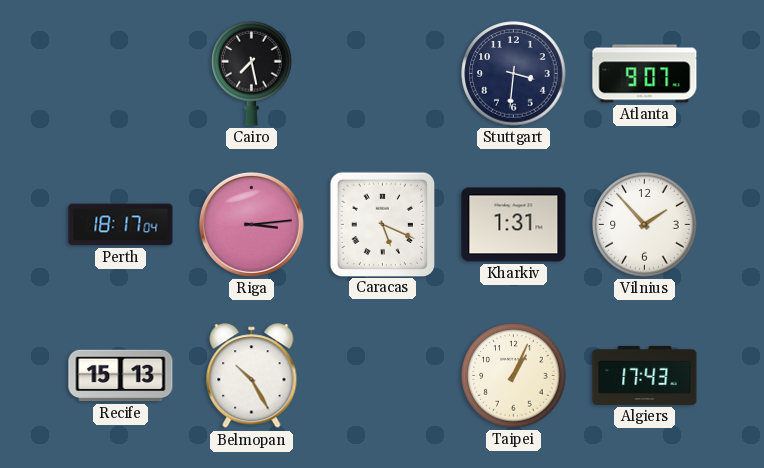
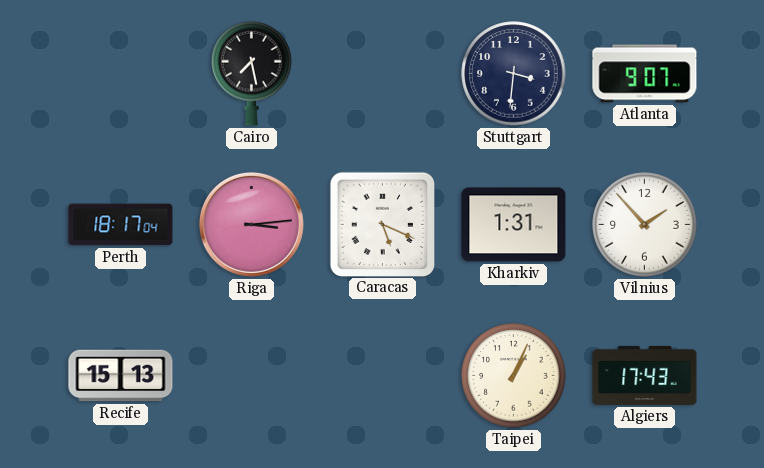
Belmopan: 10:25 -> none (252, 376)
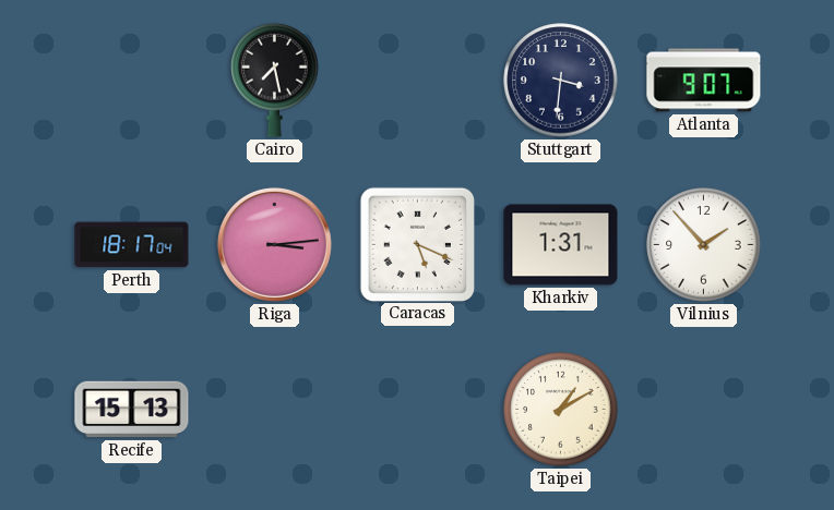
Taipei: 1:04 -> 1:10 (561, 410)
Algiers: 17:43 -> none (645, 375)
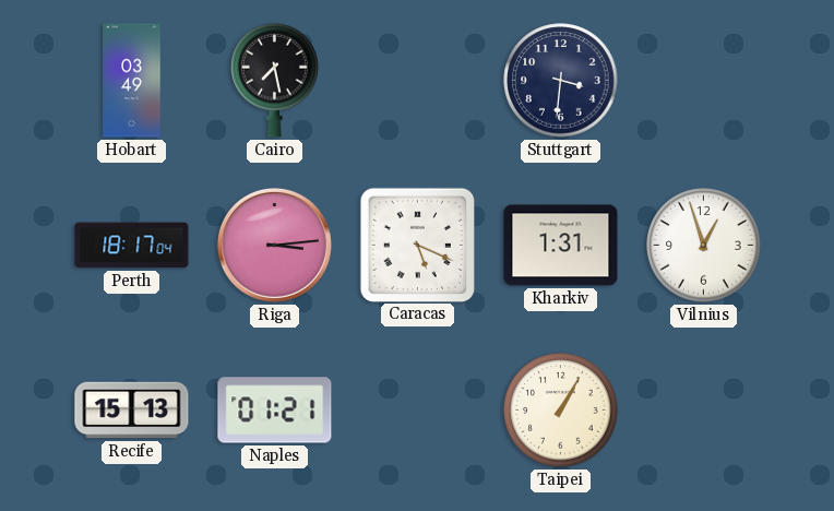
Hobart: none -> 03:49 (132, 81)
Atlanta: 9:07 -> none (704, 81)
Vilnius: 1:53 -> 12:57 (704, 246)
Naples: none -> 01:21 (275, 411)
Taipei: 1:10 -> 1:05 (561, 411)
